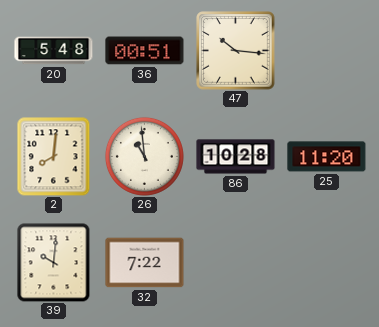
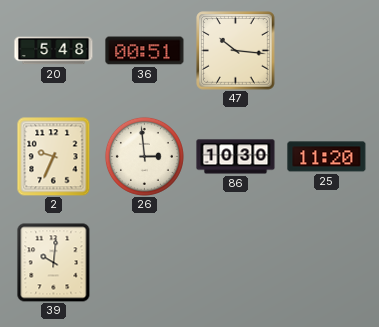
2: 8:01 -> 9:34 (54, 157)
26: 10:59 -> 2:59 (144, 156)
86: 10:28 -> 10:30 (236, 157)
32: 7:22 -> none (145, 263)
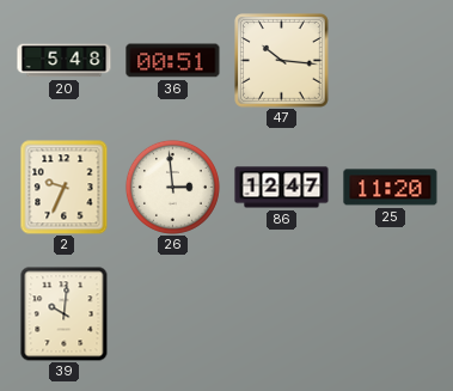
86: 10:30 -> 12:47 (282, 188)
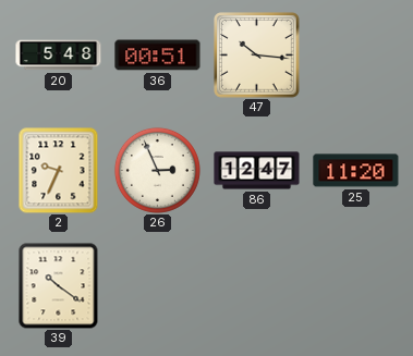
26: 2:59 -> 2:56 (157, 170)
39: 10:01 -> 10:21 (59, 286)
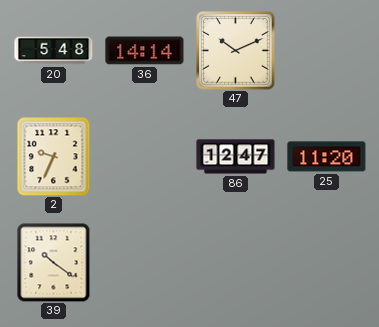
36: 00:51 -> 14:14 (145, 51)
47: 10:16 -> 10:11 (236, 51)
26: 2:56 -> none (157, 170)
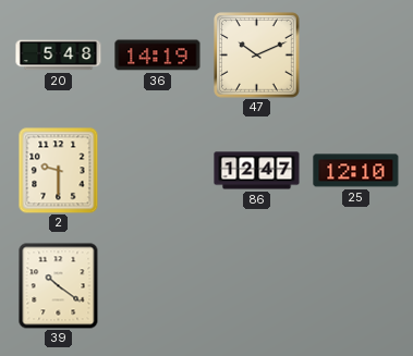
36: 14:14 -> 14:19 (158, 56)
2: 9:34 -> 9:30 (59, 171)
25: 11:20 -> 12:10 (356, 171)
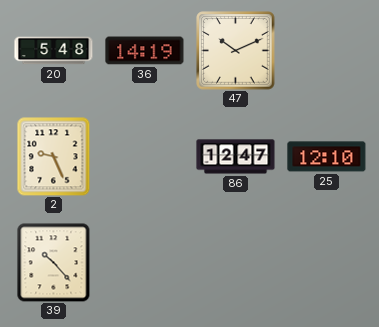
2: 9:30 -> 9:26 (54, 157)
39: 10:21 -> 10:23 (54, 263)
